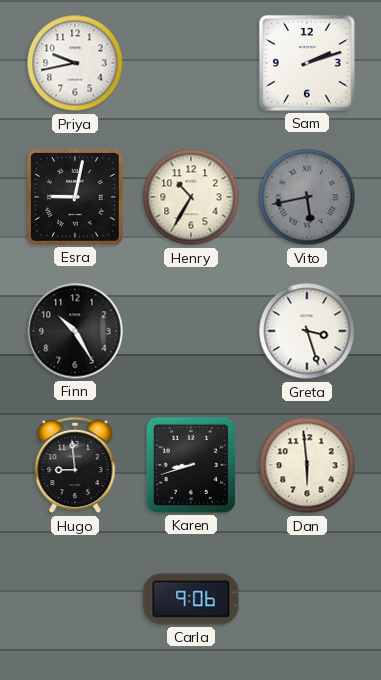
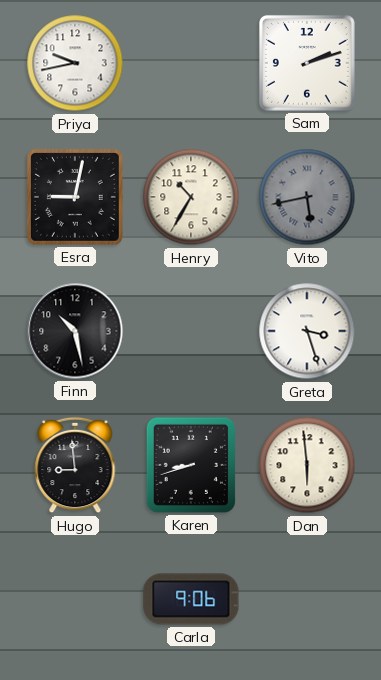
Finn: 10:25 -> 10:28 (75, 331)
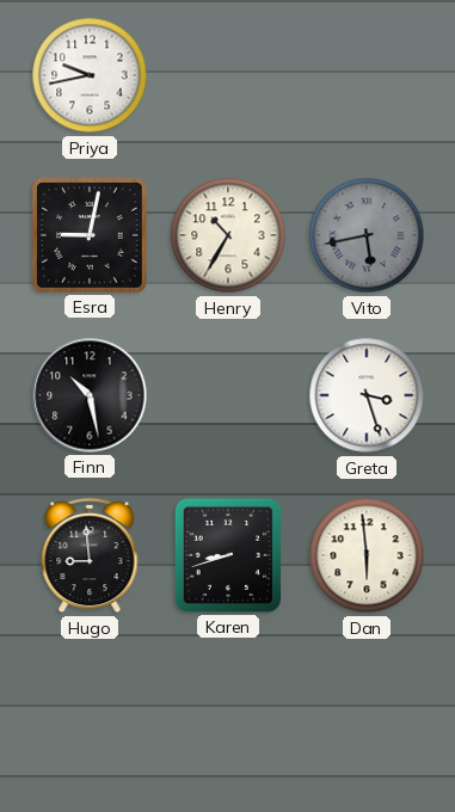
Sam: 2:12 -> none (307, 63)
Carla: 9:06 -> none (191, 599)
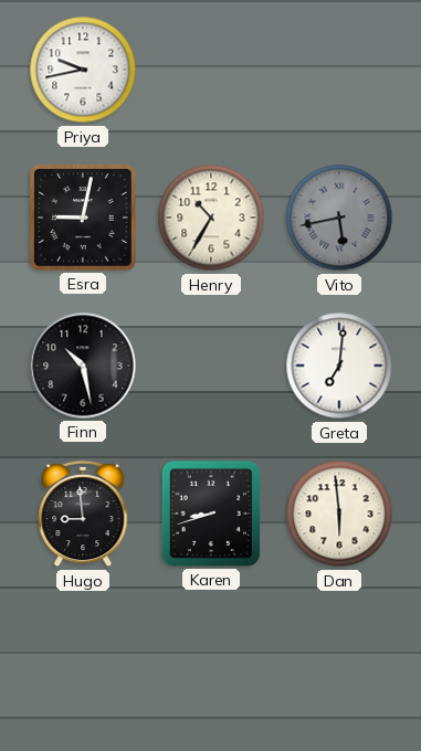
Greta: 3:27 -> 7:01 (339, 366)
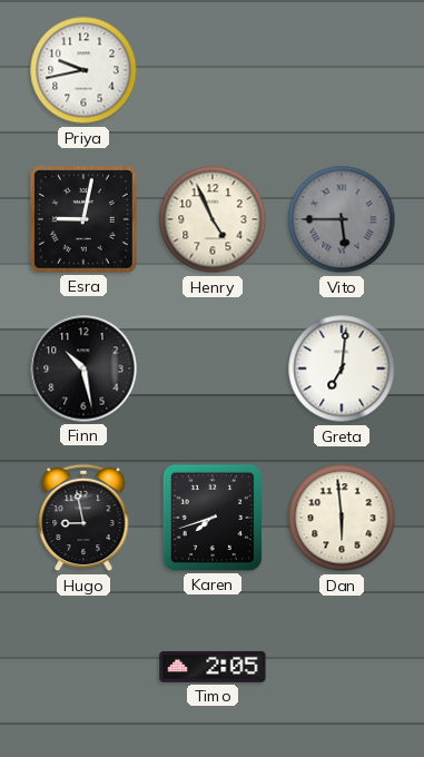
Henry: 10:35 -> 4:56 (213, 219)
Vito: 5:43 -> 5:45 (342, 219)
Hugo: 8:59 -> 8:58 (83, 518)
Karen: 8:42 -> 7:42 (213, 518)
Timo: none -> 2:05 (213, 667)
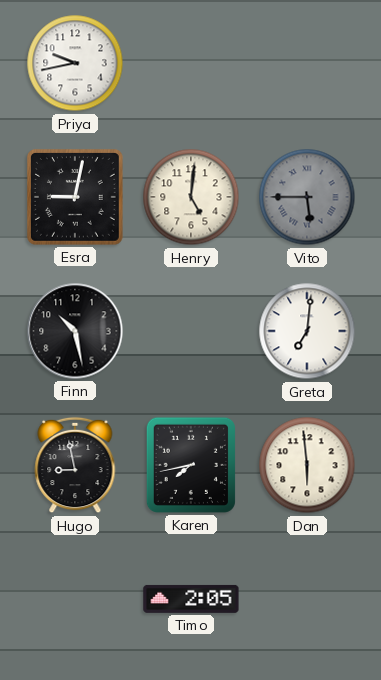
Henry: 4:56 -> 5:01 (191, 197)
Karen: 7:42 -> 7:43 (191, 465)
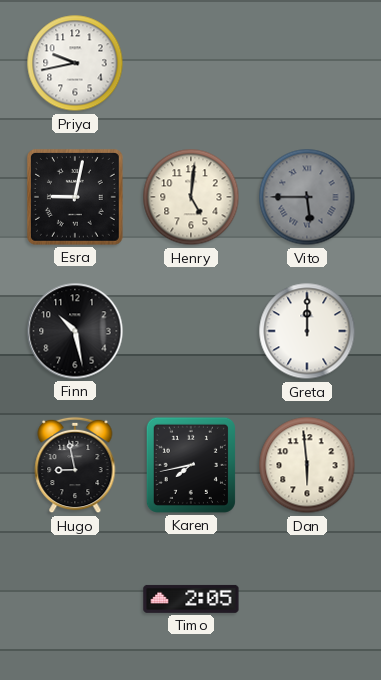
Greta: 7:01 -> 12:00 (307, 331)
